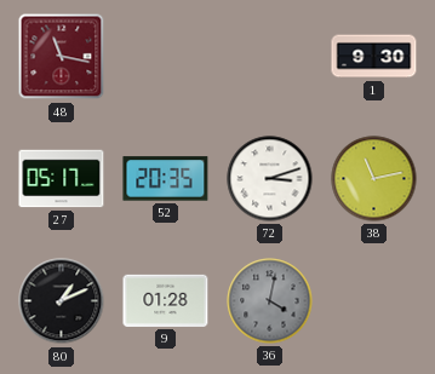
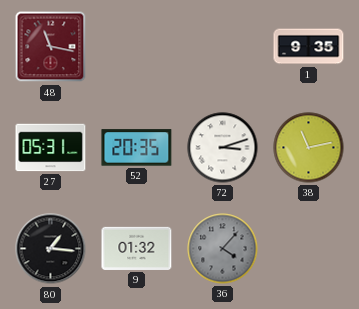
1: 9:30 -> 9:35 (309, 47)
27: 05:17 -> 05:31 (51, 148)
80: 1:11 -> 1:16 (51, 249)
9: 01:28 -> 01:32 (137, 248)
36: 4:02 -> 4:07 (223, 249)
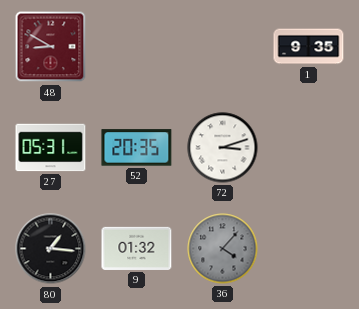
48: 11:17 -> 8:50 (51, 47)
38: 11:13 -> none (309, 148)
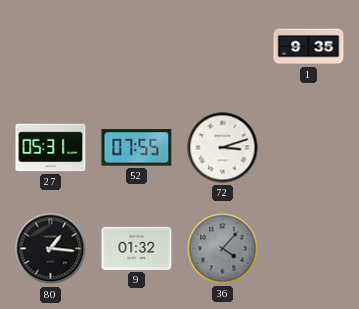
48: 8:50 -> none (51, 47)
52: 20:35 -> 07:55 (137, 148)
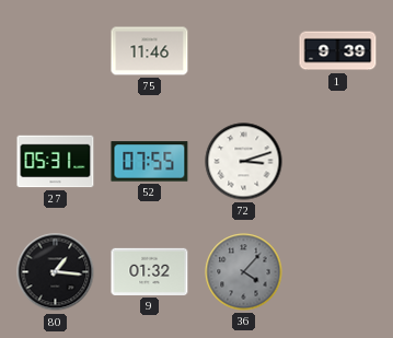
75: none -> 11:46 (150, 51)
1: 9:35 -> 9:39 (338, 51)
